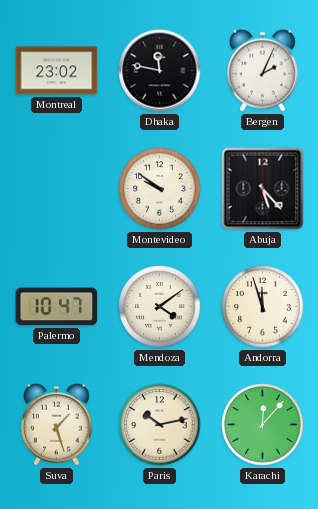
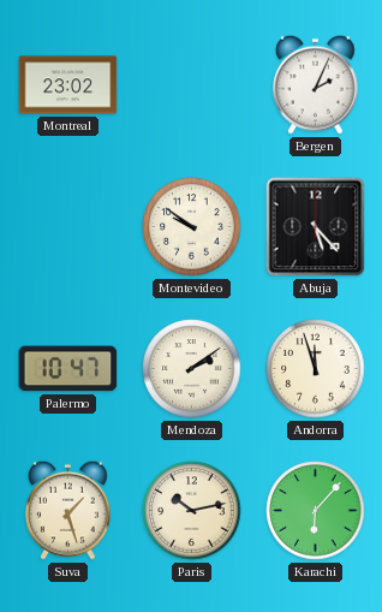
Dhaka: 11:47 -> none (160, 71)
Mendoza: 4:09 -> 2:09 (192, 369)
Karachi: 12:07 -> 6:07 (316, 511)
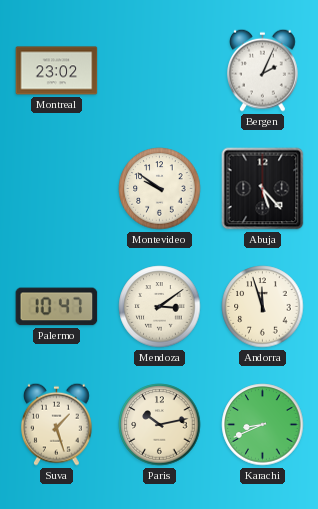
Mendoza: 2:09 -> 3:09 (160, 307)
Karachi: 6:07 -> 8:41 (263, 425)
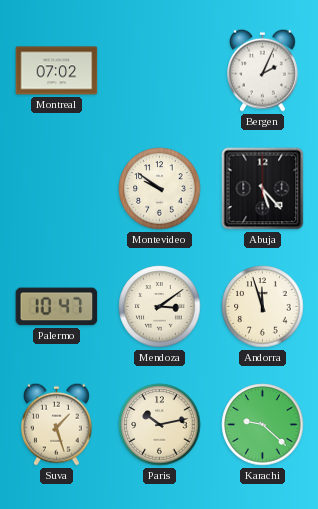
Montreal: 23:02 -> 07:02 (57, 71)
Karachi: 8:41 -> 9:22 (263, 425)
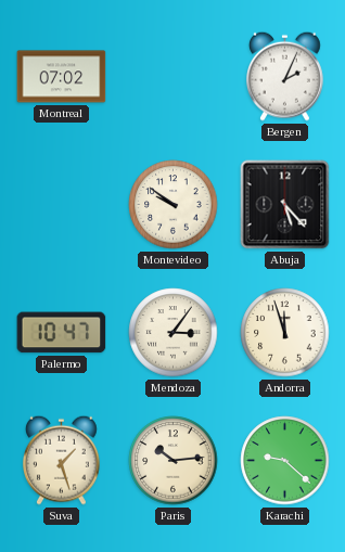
Mendoza: 3:09 -> 3:06 (174, 333)
Paris: 10:13 -> 10:14 (174, 461)
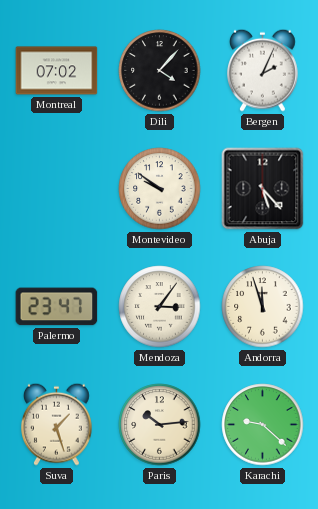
Dili: none -> 4:07 (160, 71)
Palermo: 10:47 -> 23:47 (57, 307)
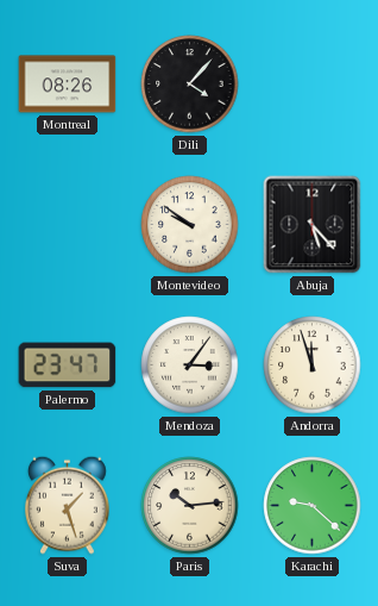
Montreal: 07:02 -> 08:26 (68, 85)
Bergen: 2:04 -> none (263, 70)
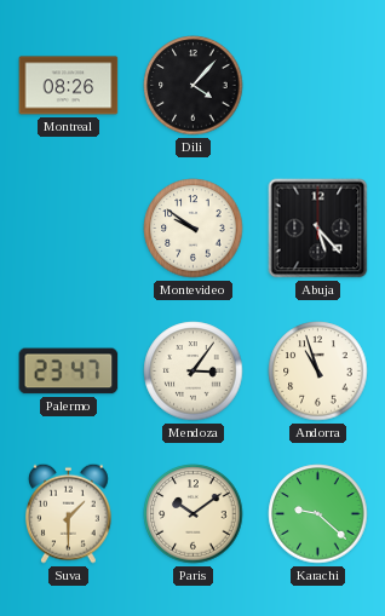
Andorra: 11:57 -> 10:57 (318, 372)
Suva: 1:27 -> 1:30 (69, 513)
Paris: 10:14 -> 10:09 (194, 514)
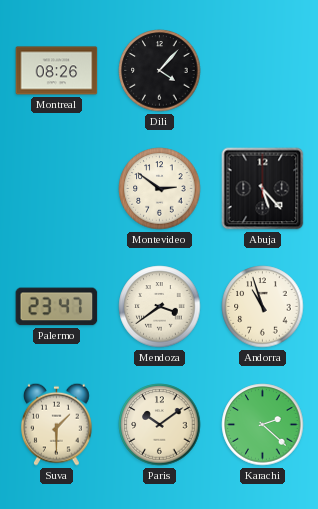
Montevideo: 9:51 -> 2:51 (160, 189)
Mendoza: 3:06 -> 3:39 (160, 307)
Karachi: 9:22 -> 2:22 (263, 425)
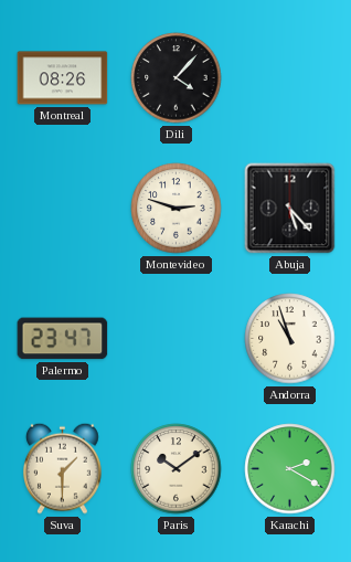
Montevideo: 2:51 -> 2:48 (177, 209)
Mendoza: 3:39 -> none (160, 307)
Karachi: 2:22 -> 2:20 (290, 469)
